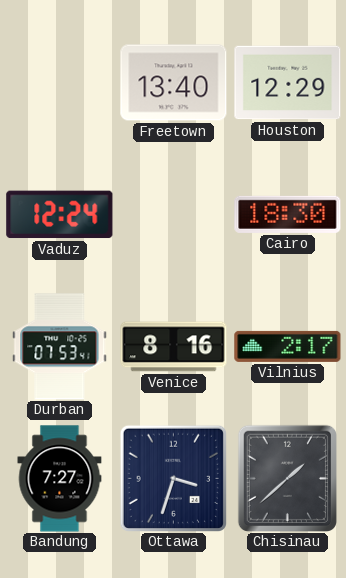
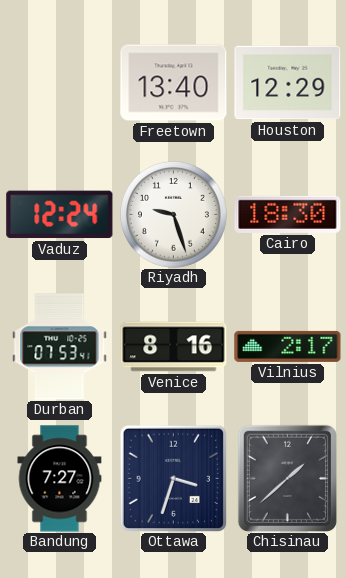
Riyadh: none -> 9:27 (173, 214)
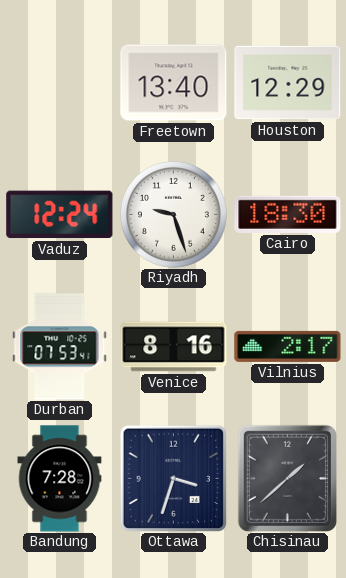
Bandung: 7:27 -> 7:28 (60, 479)
